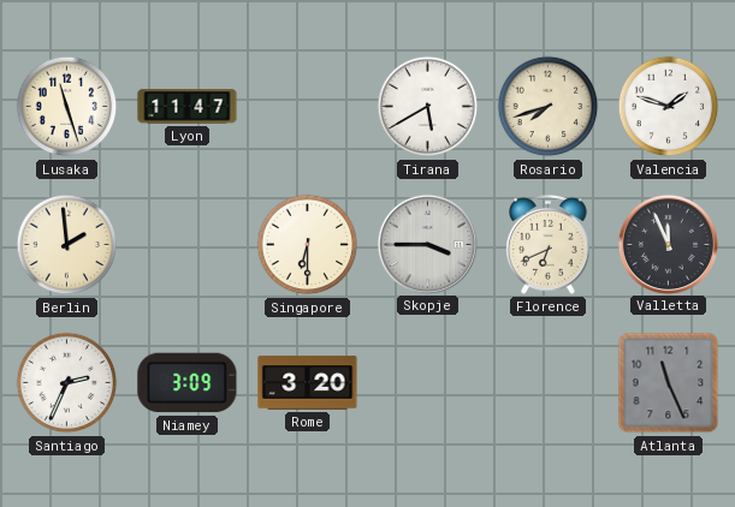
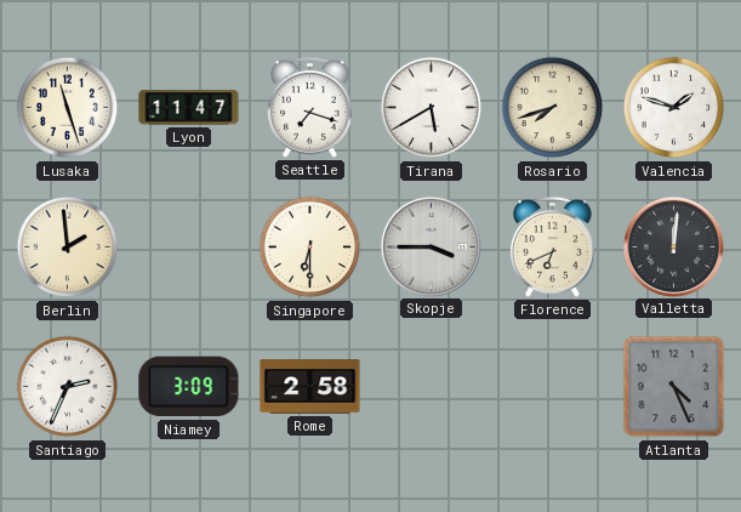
Seattle: none -> 7:18 (310, 107)
Valletta: 11:56 -> 12:01 (673, 246)
Rome: 3:20 -> 2:58 (310, 387)
Atlanta: 11:26 -> 4:26 (674, 387)
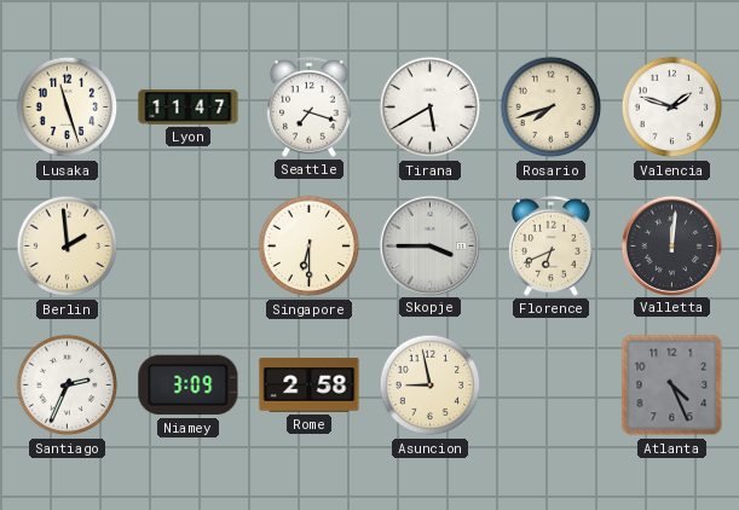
Asuncion: none -> 8:58 (431, 386)
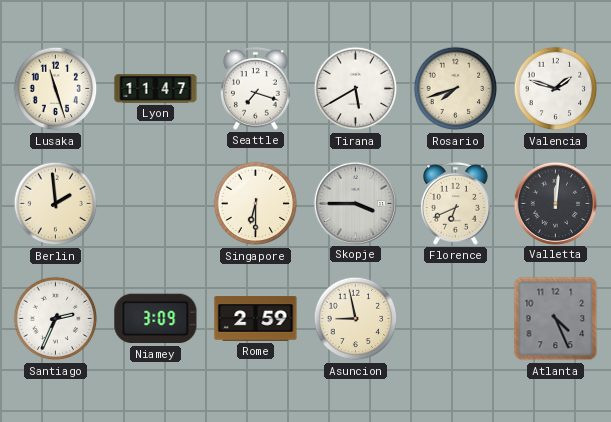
Rome: 2:58 -> 2:59 (256, 319)
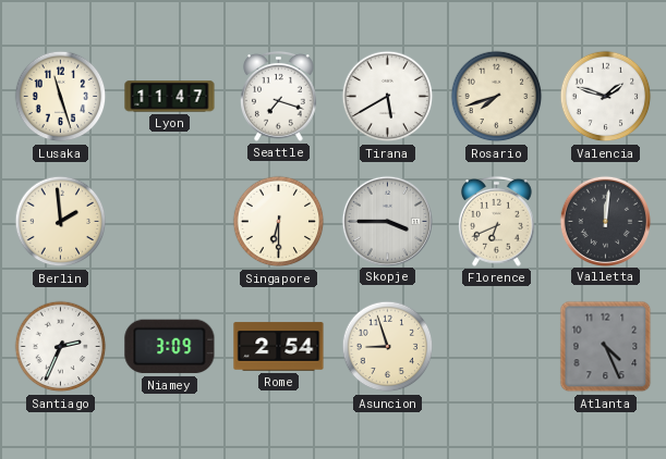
Rome: 2:59 -> 2:54 (279, 347)
Asuncion: 8:58 -> 8:57 (388, 347)
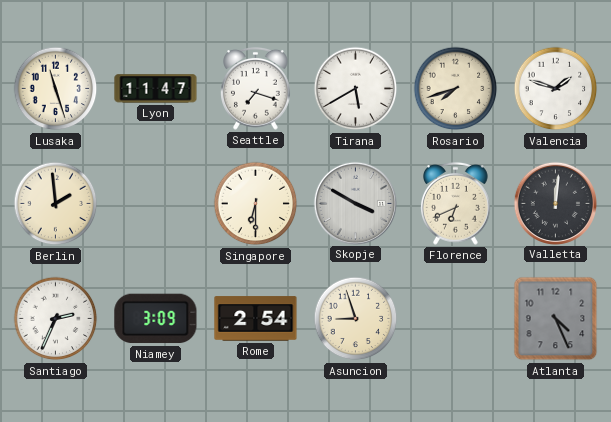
Skopje: 3:45 -> 3:50 (355, 203)
